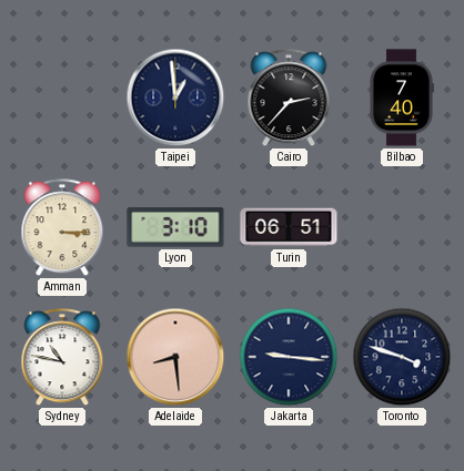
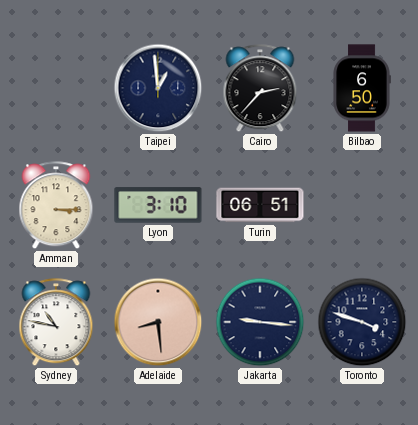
Bilbao: 7:40 -> 6:50 (362, 88)
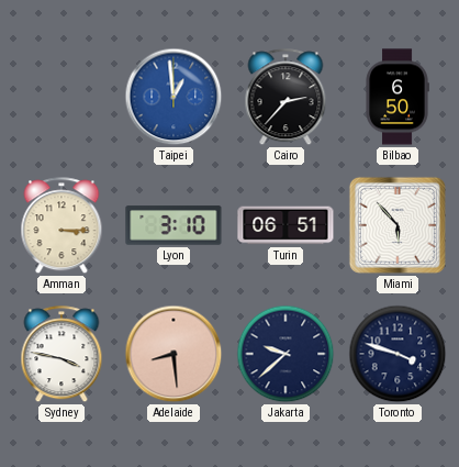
Taipei dial: navy -> blue (173, 97)
Miami: none -> 5:53 (398, 225)
Sydney: 10:47 -> 3:47 (61, 355)
Jakarta: 9:16 -> 9:38 (286, 354)
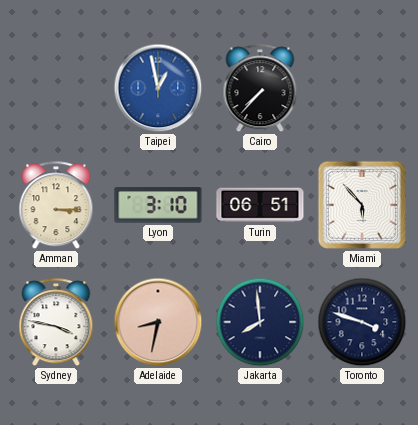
Taipei: 12:59 -> 12:58 (158, 88)
Cairo: 2:37 -> 7:37 (260, 89)
Bilbao: 6:50 -> none (398, 97)
Adelaide: 8:29 -> 8:32 (158, 322)
Jakarta: 9:38 -> 7:59 (260, 322)
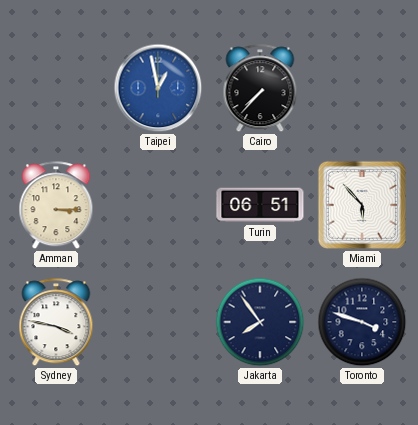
Lyon: 3:10 -> none (158, 205)
Adelaide: 8:32 -> none (158, 322)
Jakarta: 7:59 -> 7:54 (260, 322)
